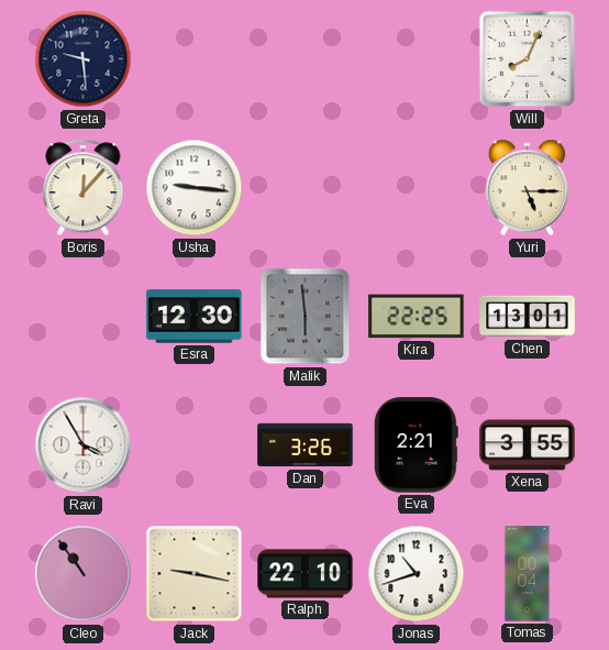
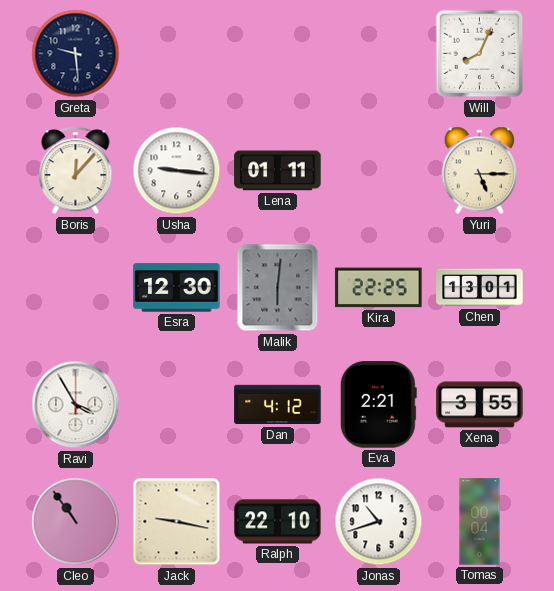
Lena: none -> 01:11 (278, 171)
Malik: 5:59 -> 6:01 (278, 288)
Dan: 3:26 -> 4:12 (278, 405)
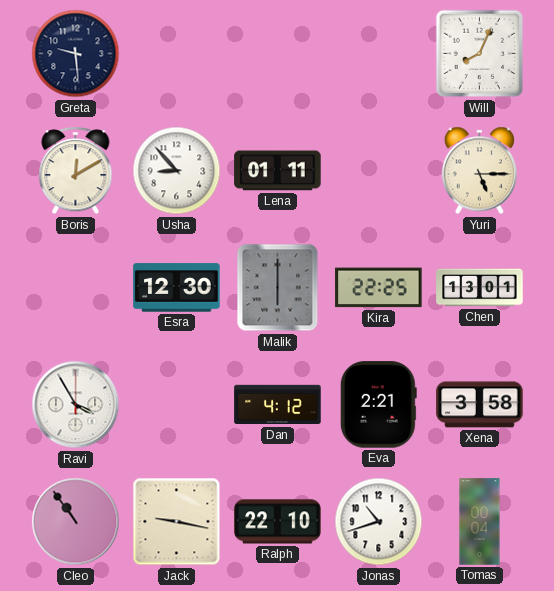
Boris: 12:07 -> 12:10 (76, 171)
Usha: 9:16 -> 8:53 (177, 171)
Malik: 6:01 -> 6:00 (278, 288)
Xena: 3:55 -> 3:58 (480, 405)
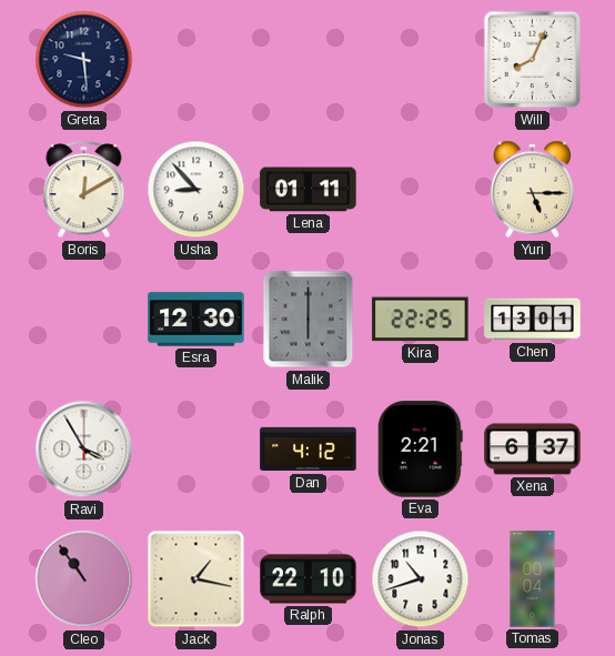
Xena: 3:58 -> 6:37 (533, 450)
Jack: 9:17 -> 1:17 (196, 579)
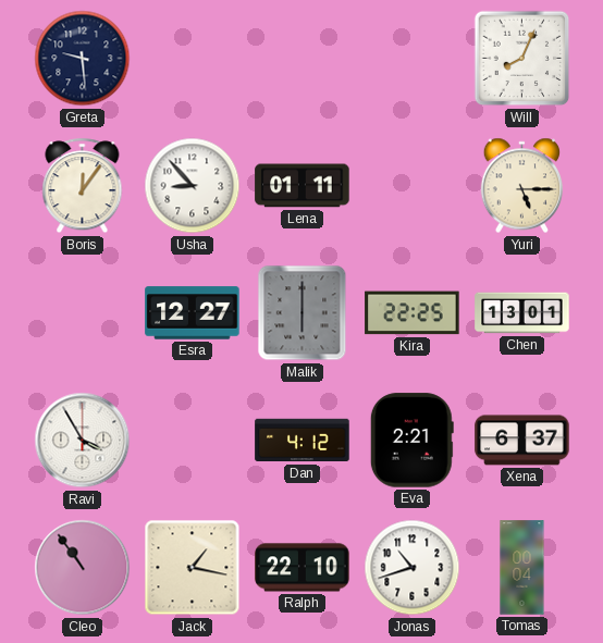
Boris: 12:10 -> 12:06 (83, 186)
Esra: 12:30 -> 12:27 (193, 313)
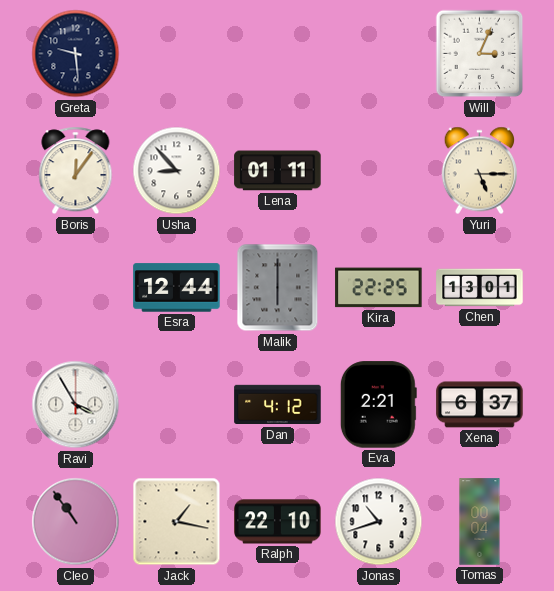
Will: 8:04 -> 3:04 (480, 54)
Esra: 12:27 -> 12:44 (177, 288)
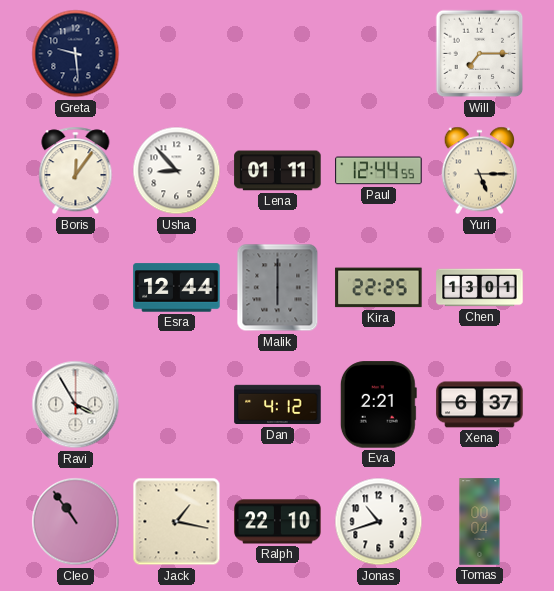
Will: 3:04 -> 7:15 (480, 54)
Paul: none -> 12:44 (379, 171)
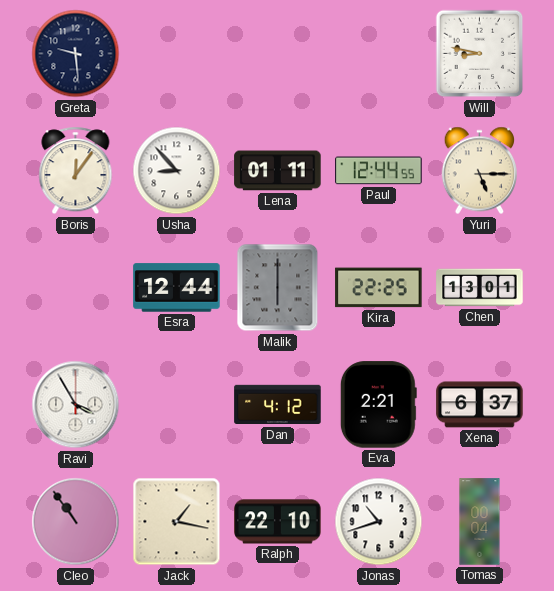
Will: 7:15 -> 8:47 (480, 54)
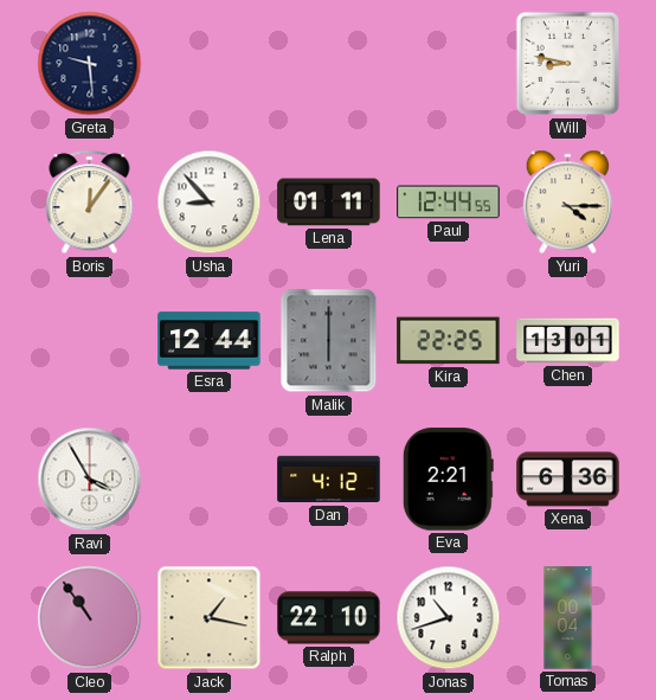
Yuri: 5:15 -> 4:15 (568, 203)
Xena: 6:37 -> 6:36 (568, 480)
